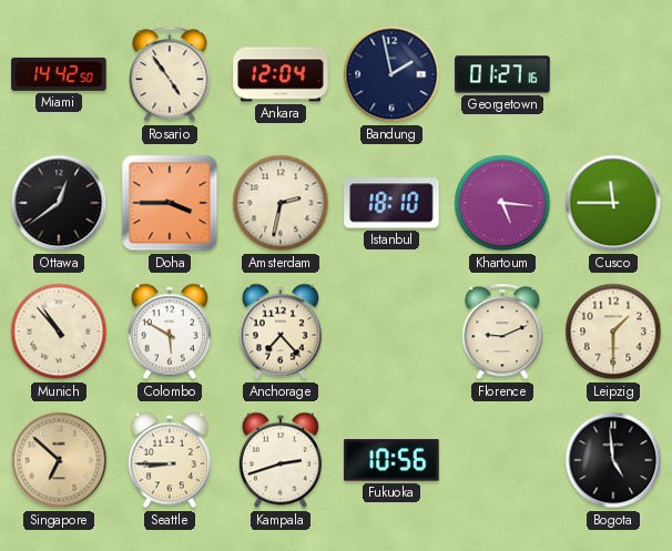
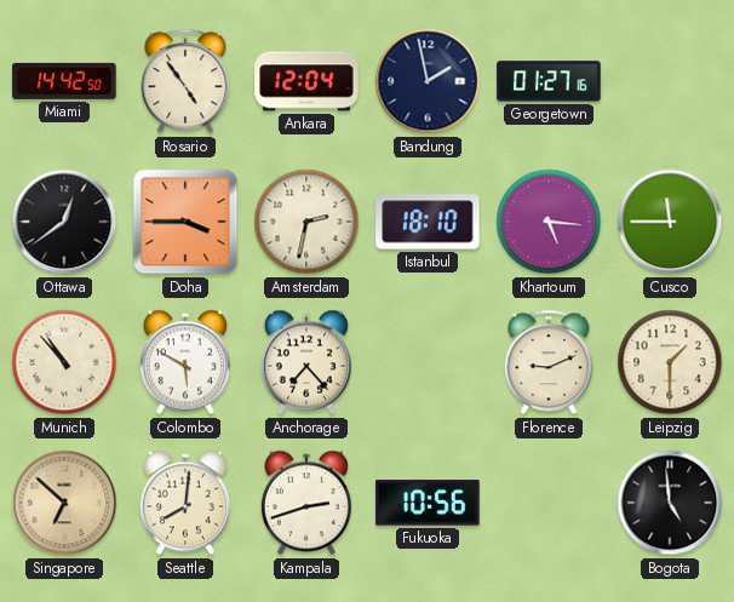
Seattle: 8:45 -> 8:01 (185, 503)
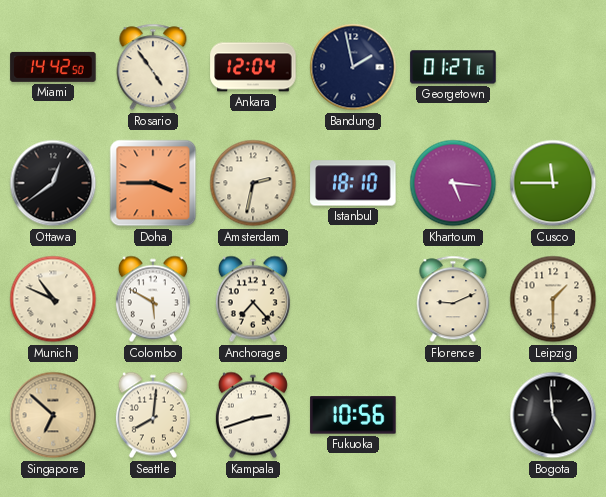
Munich: 10:53 -> 10:49 (53, 299)
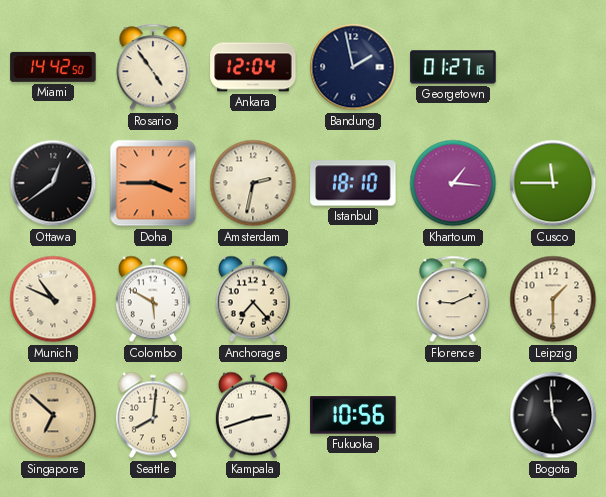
Khartoum: 5:16 -> 1:16 (453, 183)
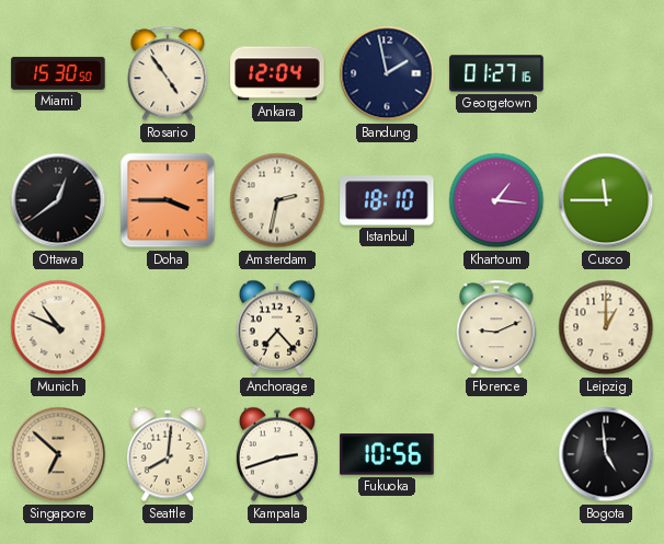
Miami: 14:42 -> 15:30 (58, 73)
Colombo: 5:50 -> none (153, 299)
Leipzig: 1:30 -> 1:00 (606, 327)
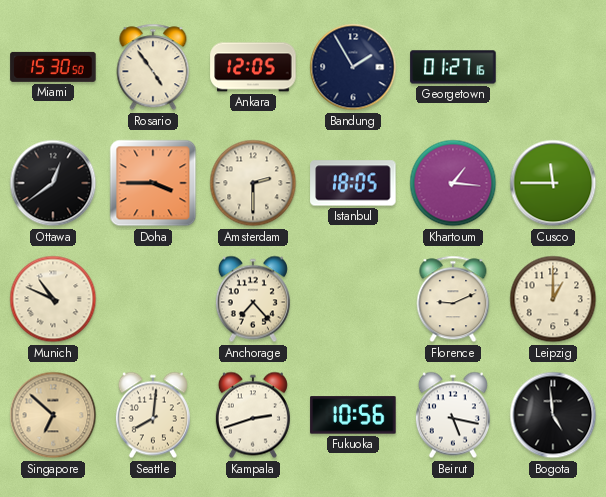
Ankara: 12:04 -> 12:05 (253, 67)
Bandung: 1:58 -> 1:55 (353, 67)
Amsterdam: 2:32 -> 2:30 (253, 183)
Istanbul: 18:10 -> 18:05 (353, 183)
Beirut: none -> 5:17 (453, 415)
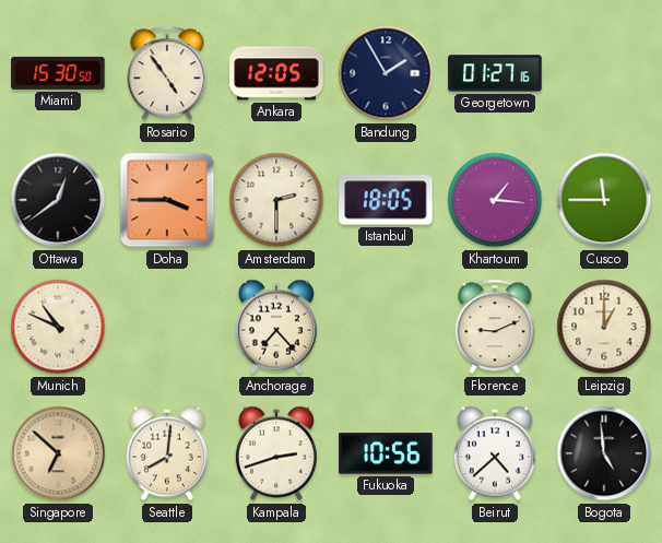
Beirut: 5:17 -> 4:38 (495, 453)
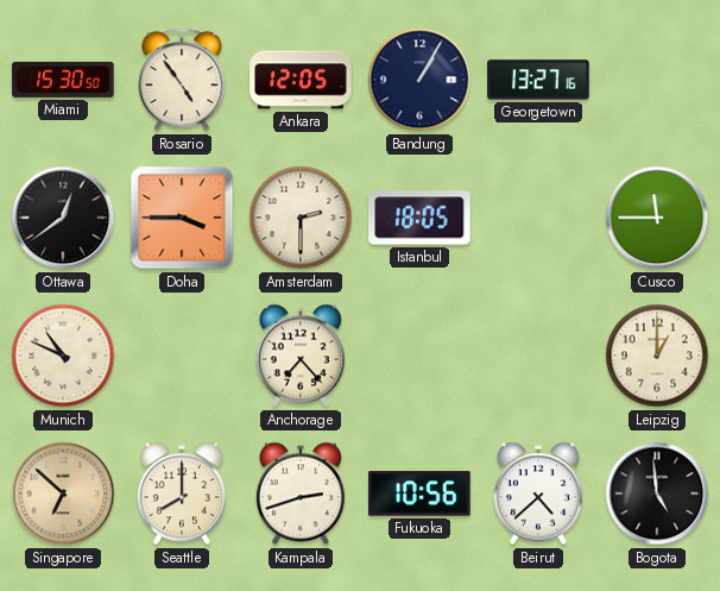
Bandung: 1:55 -> 1:05 (419, 80)
Georgetown: 01:27 -> 13:27 (538, 80)
Khartoum: 1:16 -> none (495, 200)
Florence: 9:11 -> none (495, 327)
Seattle: 8:01 -> 8:00 (182, 493)
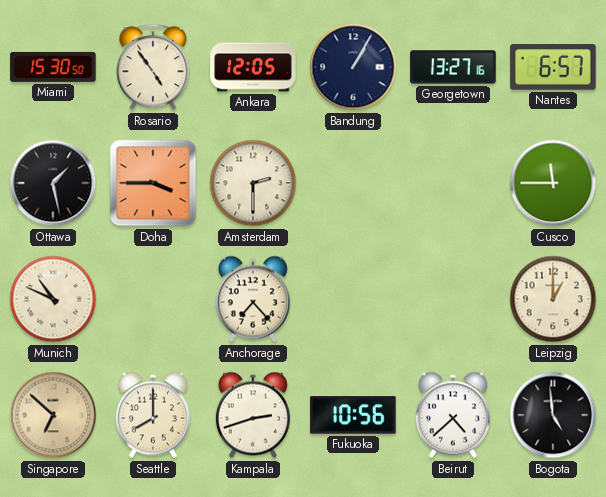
Nantes: none -> 6:57 (553, 67)
Ottawa: 12:39 -> 1:28 (53, 183)
Istanbul: 18:05 -> none (419, 218)
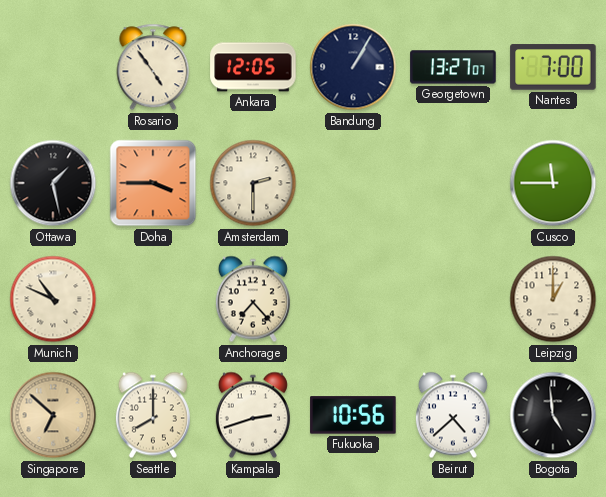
Miami: 15:30 -> none (53, 67)
Georgetown: 13:27:16 -> 13:27:07 (453, 67)
Nantes: 6:57 -> 7:00 (553, 67)
